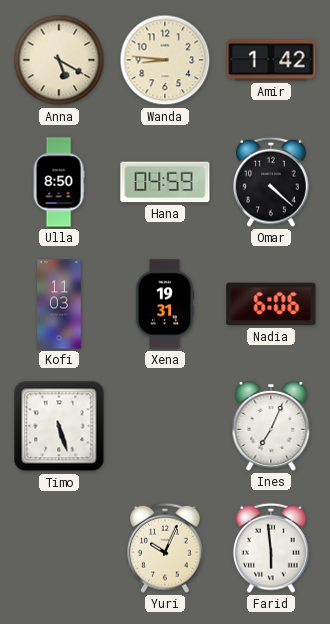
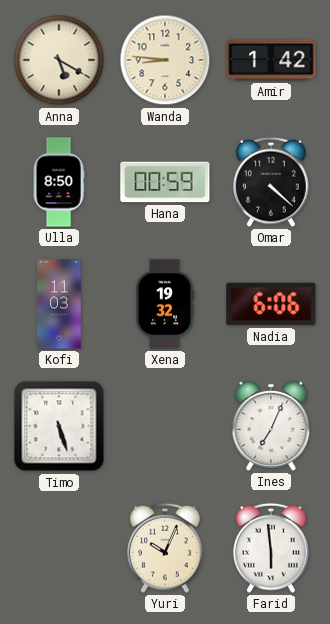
Hana: 04:59 -> 00:59 (165, 182)
Xena: 19:31 -> 19:32 (165, 304)
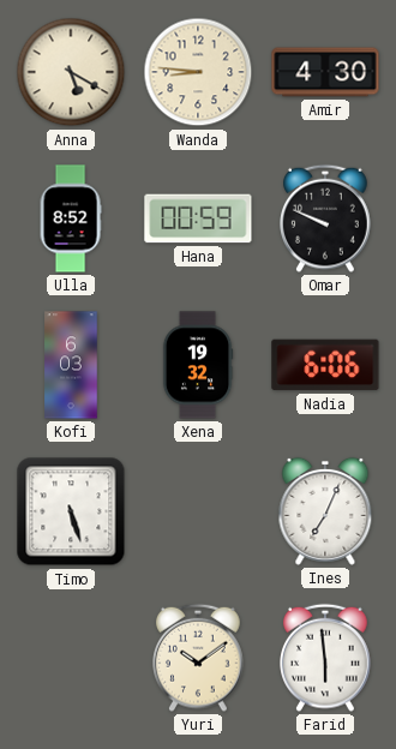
Amir: 1:42 -> 4:30 (325, 72)
Ulla: 8:50 -> 8:52 (71, 218)
Omar: 4:22 -> 9:49 (325, 218)
Kofi: 11:03 -> 6:03 (71, 365)
Yuri: 10:04 -> 10:09 (198, 658)
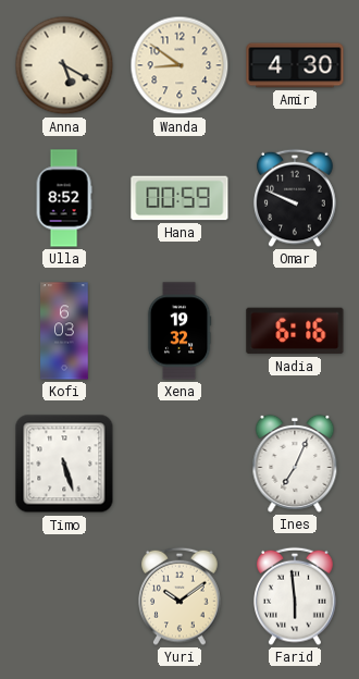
Wanda: 8:46 -> 8:51 (179, 65)
Nadia: 6:06 -> 6:16 (295, 331)
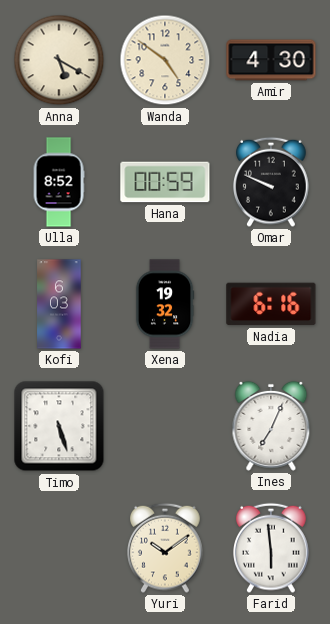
Wanda: 8:51 -> 4:51 (165, 60)
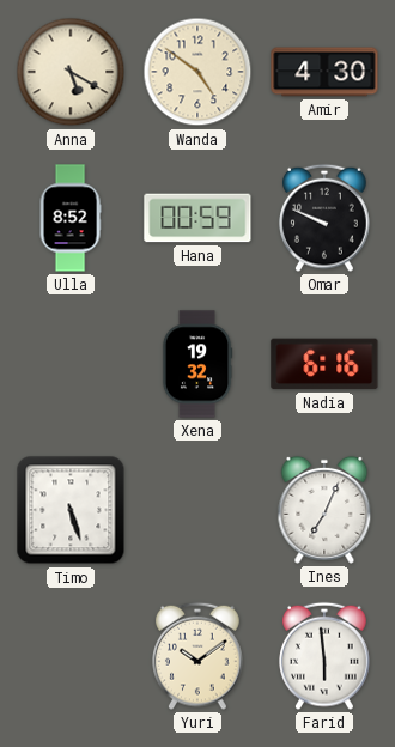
Kofi: 6:03 -> none (59, 304)
